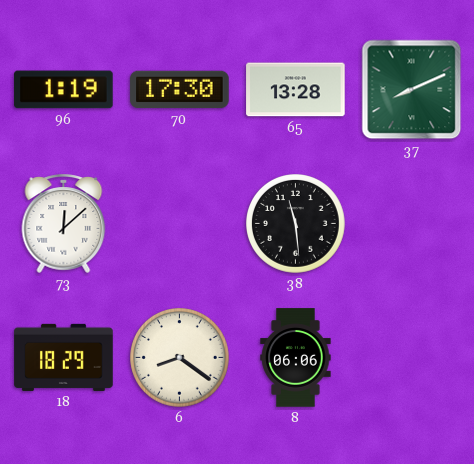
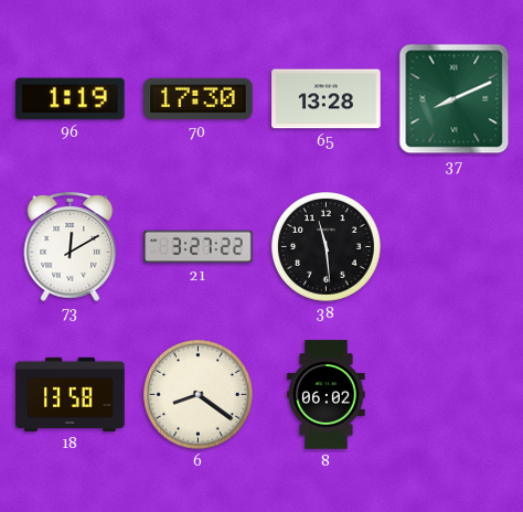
73: 12:08 -> 12:10 (71, 246)
21: none -> 3:27 (199, 247)
18: 18:29 -> 13:58 (71, 394)
8: 06:06 -> 06:02 (327, 395)
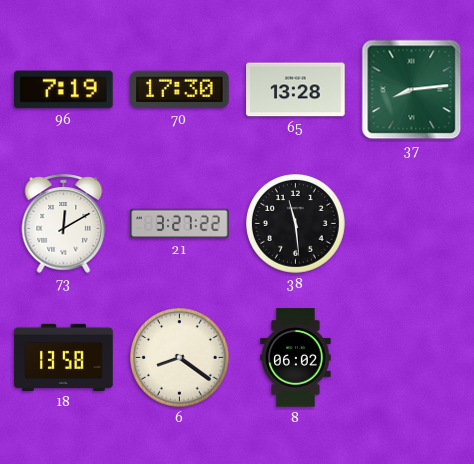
96: 1:19 -> 7:19 (64, 90)
37: 8:11 -> 8:14 (412, 90)
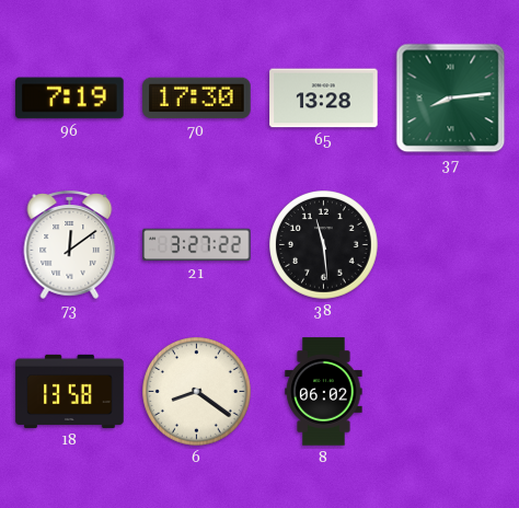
73: 12:10 -> 12:09 (70, 244)
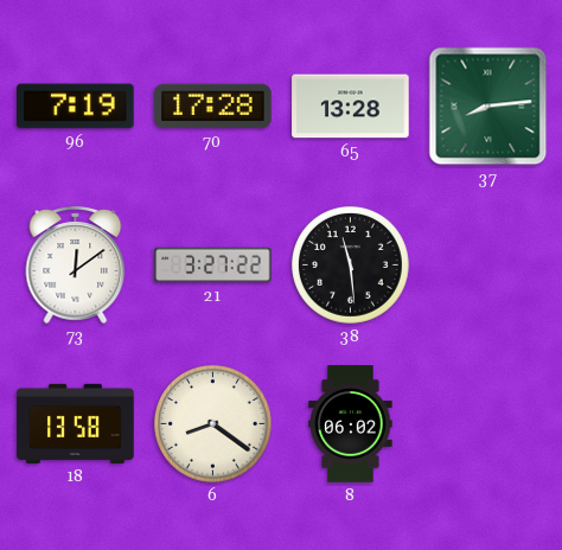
70: 17:30 -> 17:28 (213, 107)
